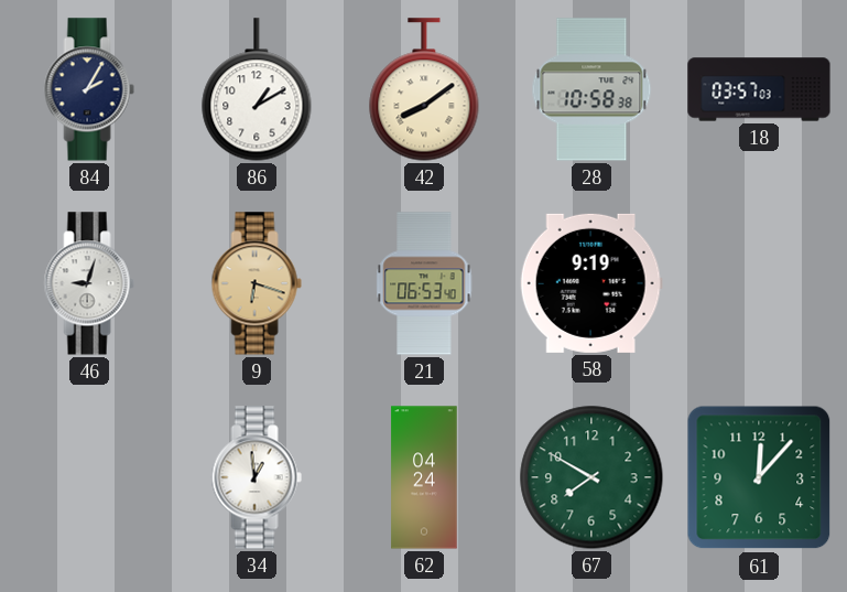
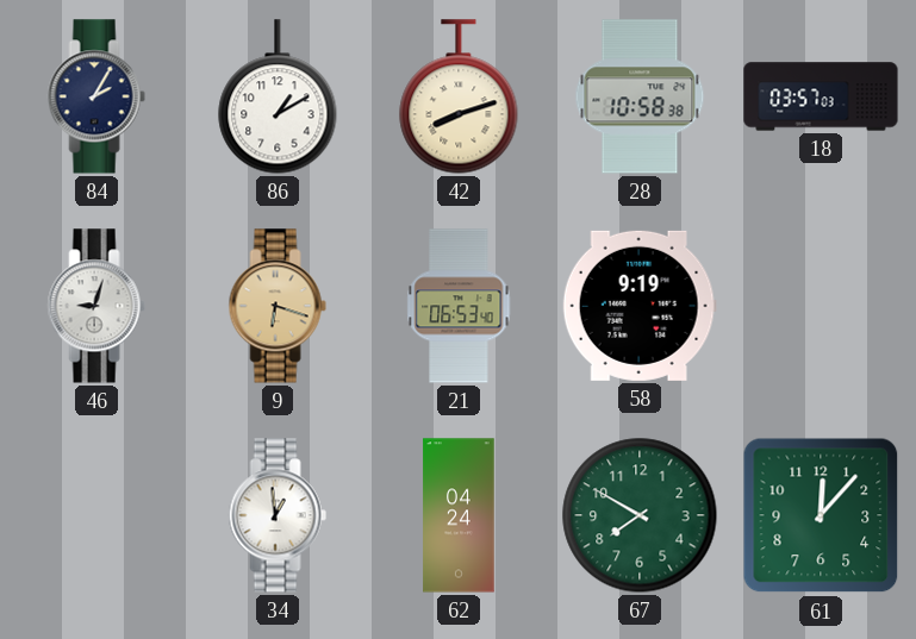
42: 8:09 -> 8:12 (459, 96)
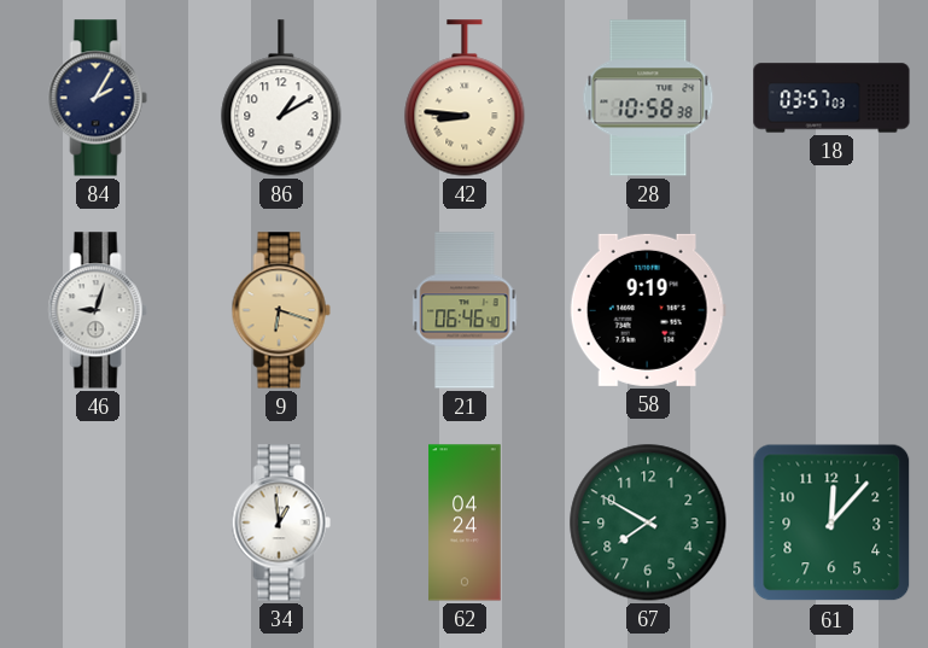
42: 8:12 -> 8:46 (465, 98)
21: 06:53 -> 06:46 (465, 310)
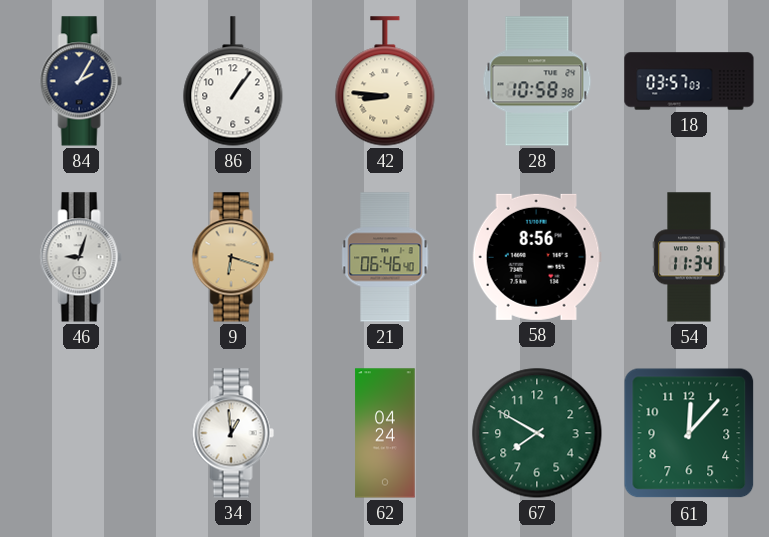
86: 1:10 -> 1:06 (233, 81)
58: 9:19 -> 8:56 (537, 257)
54: none -> 11:34 (689, 257)
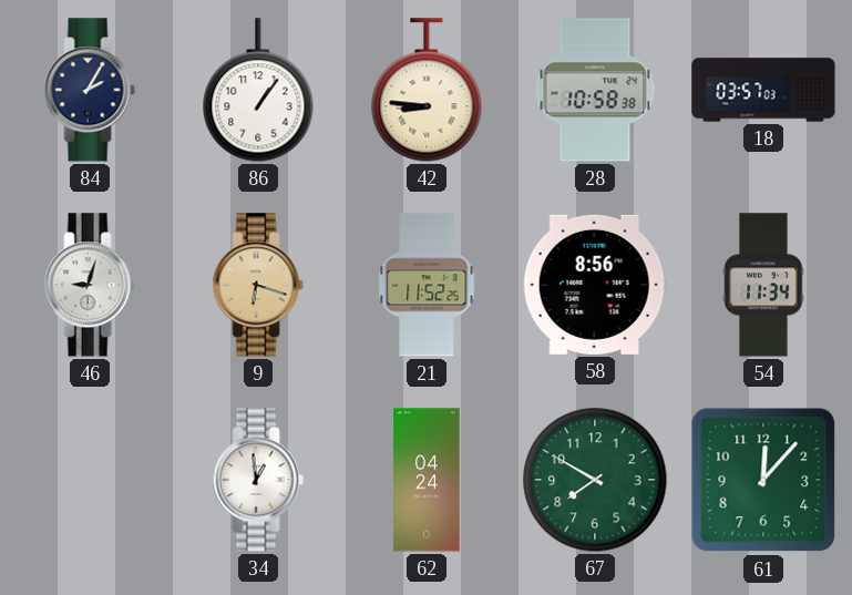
21: 06:46 -> 11:52 (427, 285)
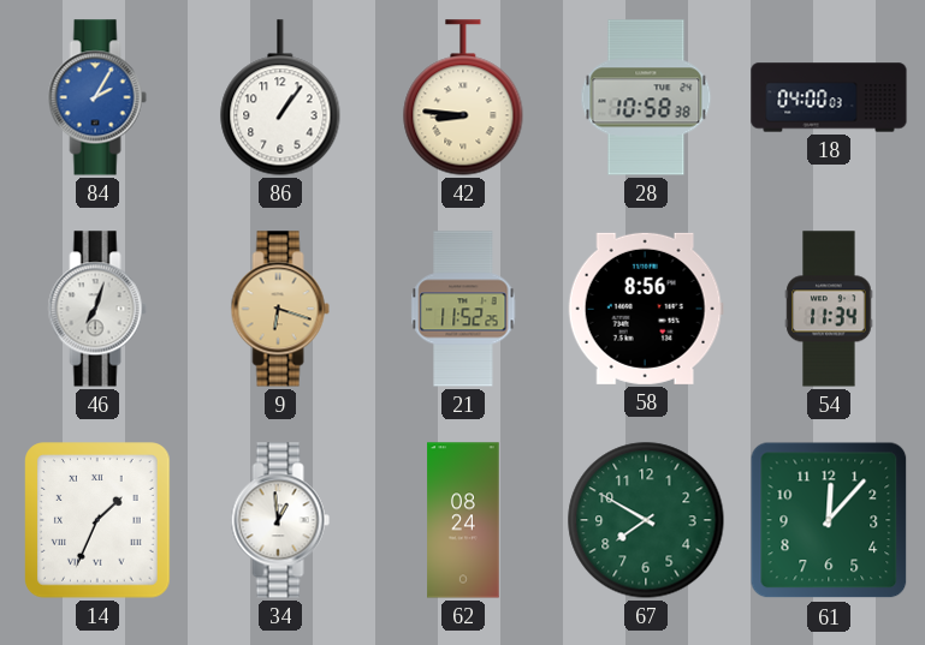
84 dial: navy -> blue (97, 97)
18: 03:57 -> 04:00 (829, 97)
46: 9:03 -> 7:03 (97, 309)
14: none -> 1:34 (99, 520)
62: 04:24 -> 08:24 (463, 520)
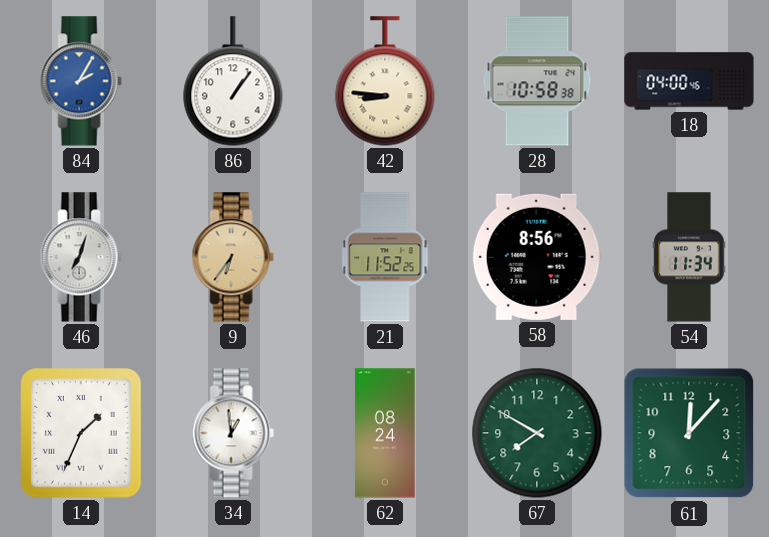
18: 04:00:03 -> 04:00:46 (689, 81)
9: 6:18 -> 6:36 (233, 257)
